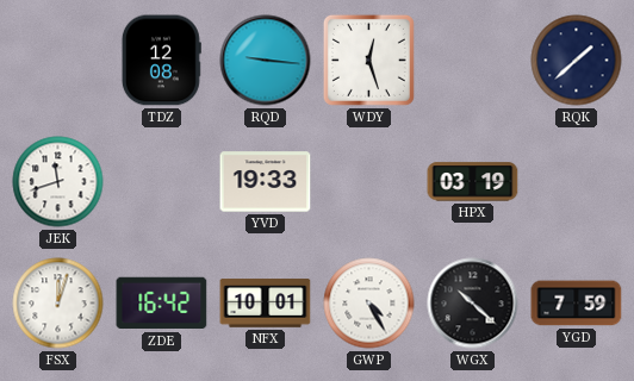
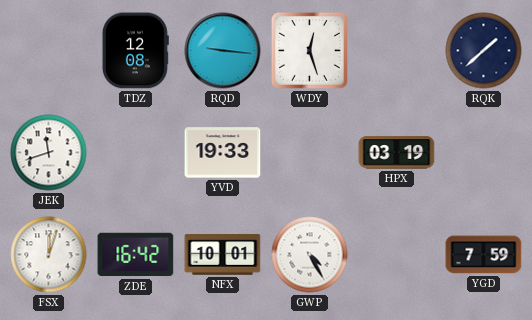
WGX: 10:22 -> none (473, 304)
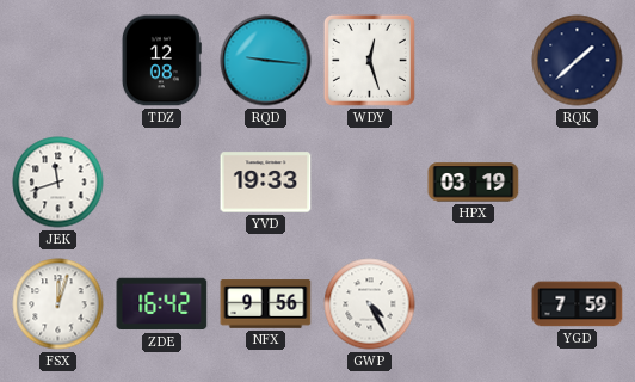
NFX: 10:01 -> 9:56 (266, 304)
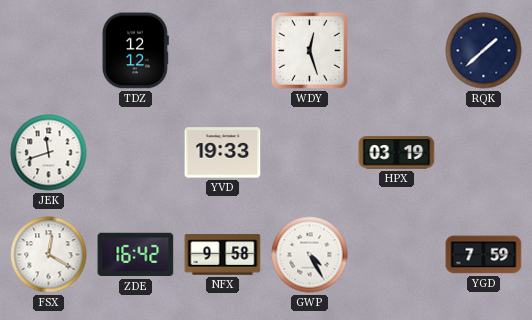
TDZ: 12:08 -> 12:12 (135, 51)
RQD: 9:16 -> none (266, 61)
FSX: 12:03 -> 12:20 (49, 255)
NFX: 9:56 -> 9:58 (223, 255)
